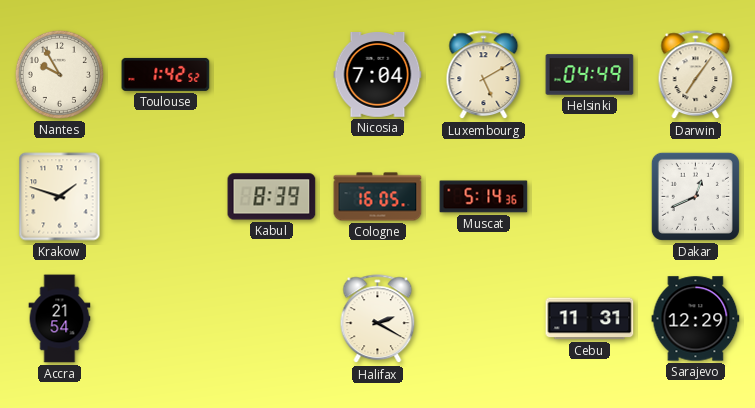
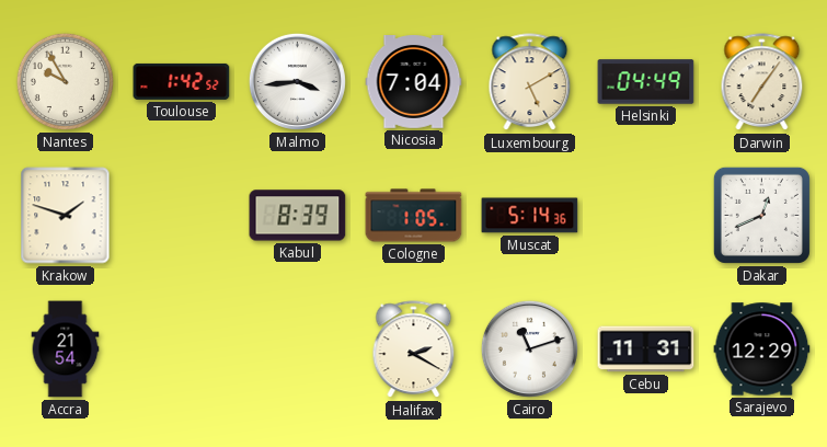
Malmo: none -> 3:44 (297, 81)
Cologne: 16:05 -> 1:05 (414, 216)
Cairo: none -> 11:12 (529, 348)
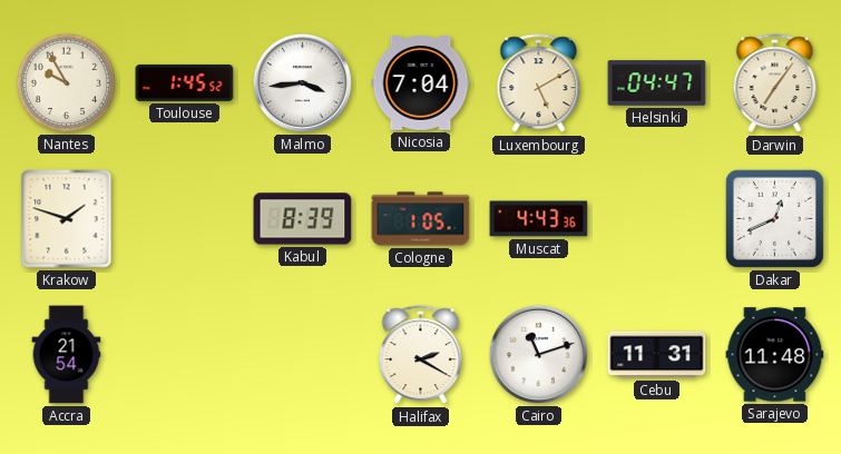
Toulouse: 1:42 -> 1:45 (185, 82)
Helsinki: 04:49 -> 04:47 (657, 83)
Muscat: 5:14 -> 4:43 (539, 219)
Sarajevo: 12:29 -> 11:48 (775, 355)
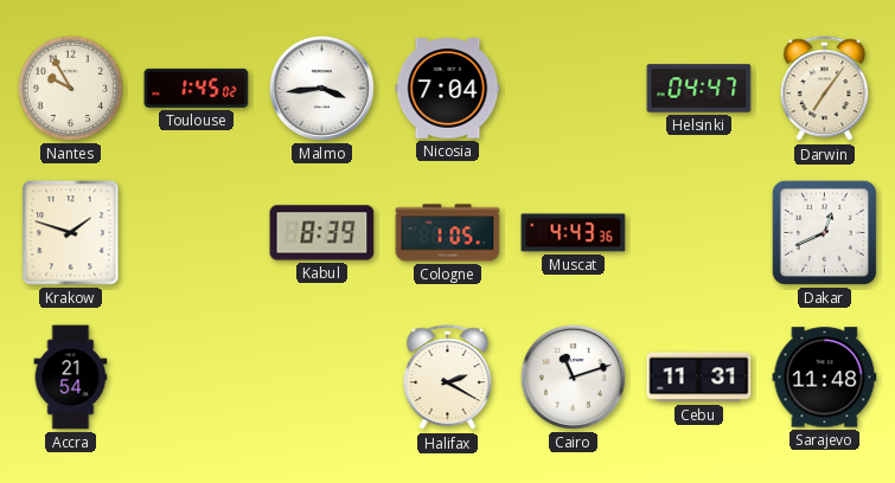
Toulouse: 1:45:52 -> 1:45:02 (197, 88)
Luxembourg: 5:10 -> none (539, 83)
